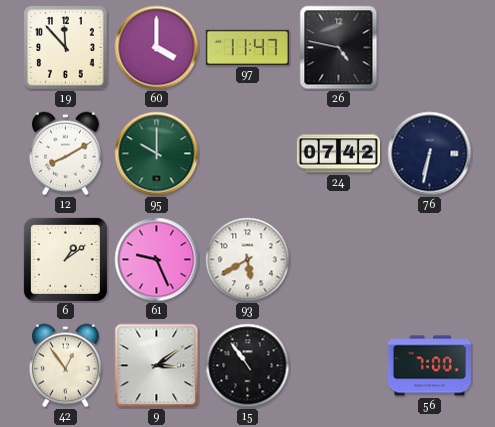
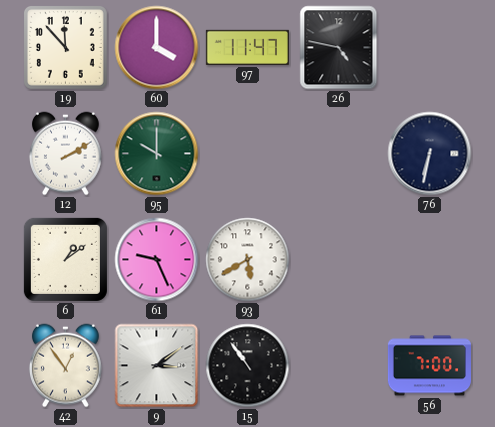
12: 8:10 -> 2:10 (65, 154)
24: 07:42 -> none (338, 154)
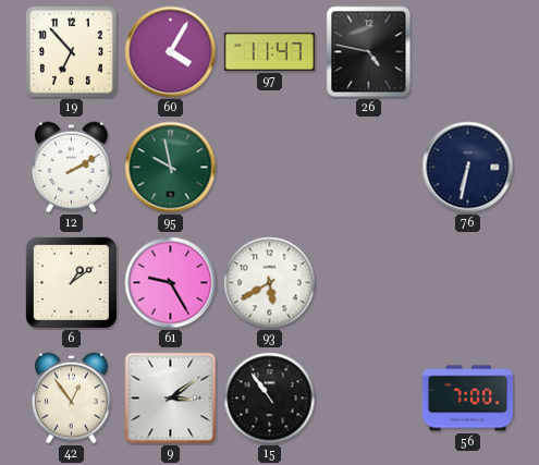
19: 11:53 -> 6:53 (72, 52)
60: 4:00 -> 4:05 (171, 52)
95: 10:00 -> 9:58 (171, 168)
61: 9:26 -> 9:25 (171, 283)
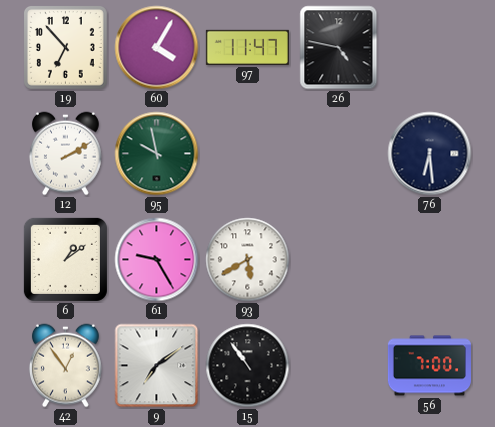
76: 6:32 -> 6:29 (430, 154)
9: 3:09 -> 7:09 (157, 366)
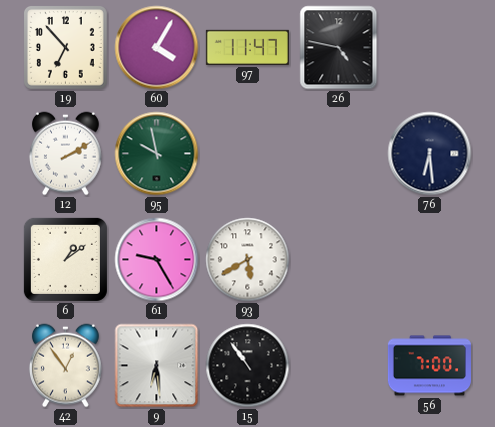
9: 7:09 -> 6:29 (157, 366)
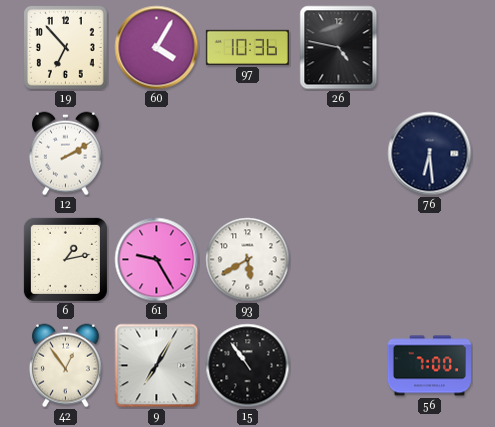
97: 11:47 -> 10:36 (247, 47)
95: 9:58 -> none (157, 154)
6: 1:09 -> 1:13 (65, 259)
9: 6:29 -> 7:05 (157, 366)
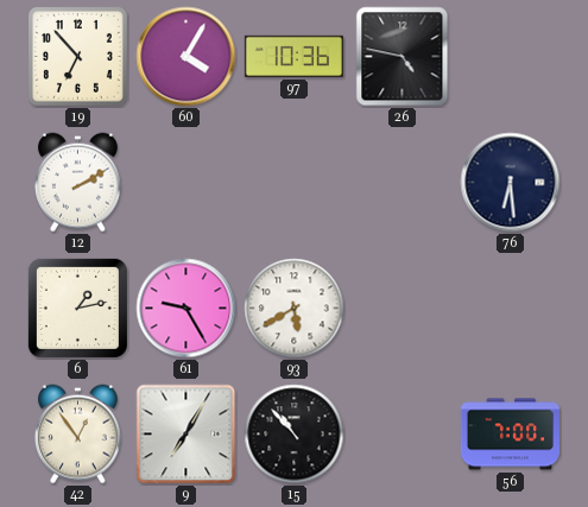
15: 10:54 -> 10:53 (295, 435)
